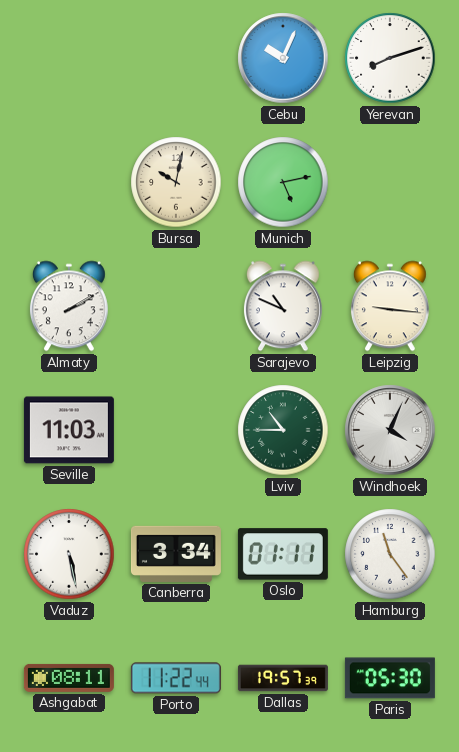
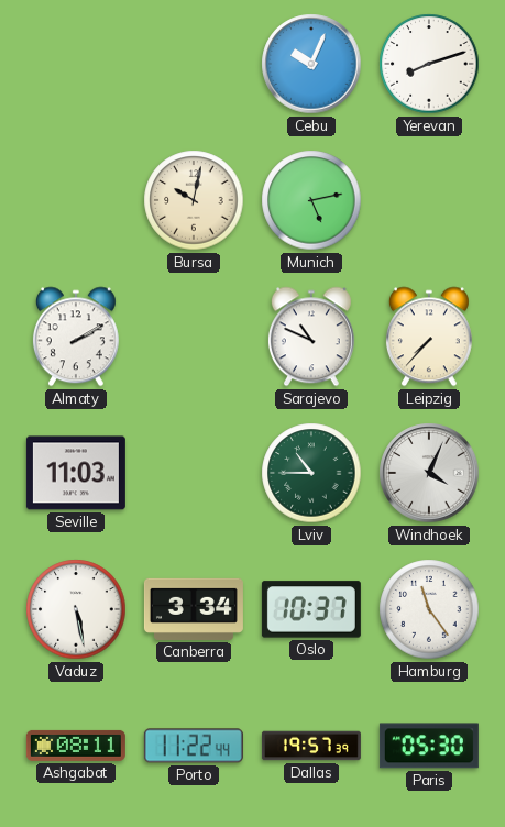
Leipzig: 9:16 -> 7:37 (429, 337)
Oslo: 01:11 -> 10:37 (311, 609)
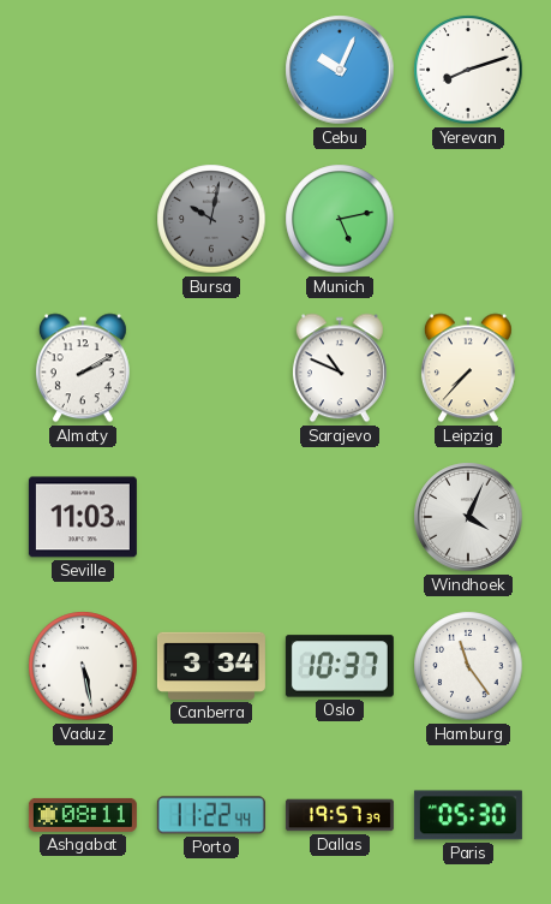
Bursa dial: cream -> grey (211, 219)
Lviv: 10:45 -> none (311, 473)
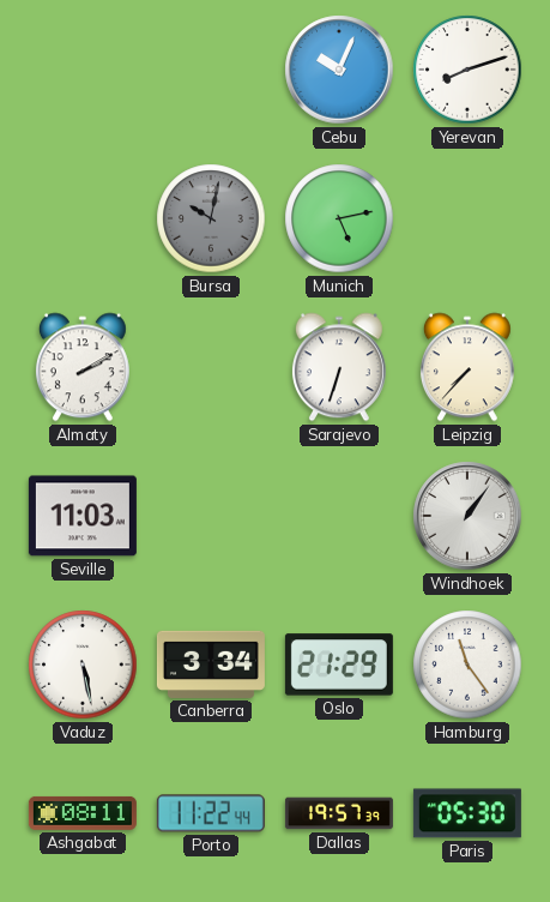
Sarajevo: 10:49 -> 6:33 (339, 367)
Windhoek: 4:04 -> 1:06 (467, 516)
Oslo: 10:37 -> 21:29 (339, 665)
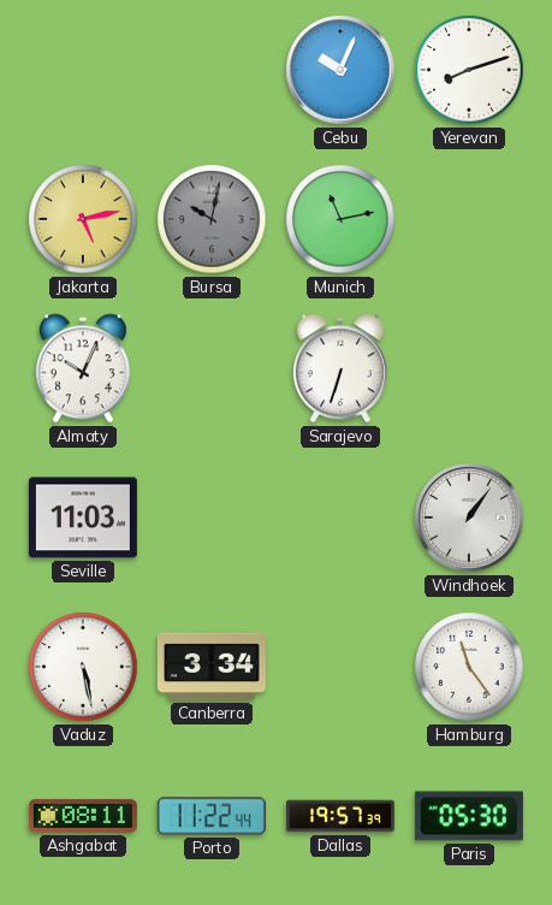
Jakarta: none -> 5:13 (83, 219)
Munich: 5:13 -> 11:13 (340, 219)
Almaty: 2:10 -> 10:04 (83, 368)
Leipzig: 7:37 -> none (467, 367)
Oslo: 21:29 -> none (339, 665)
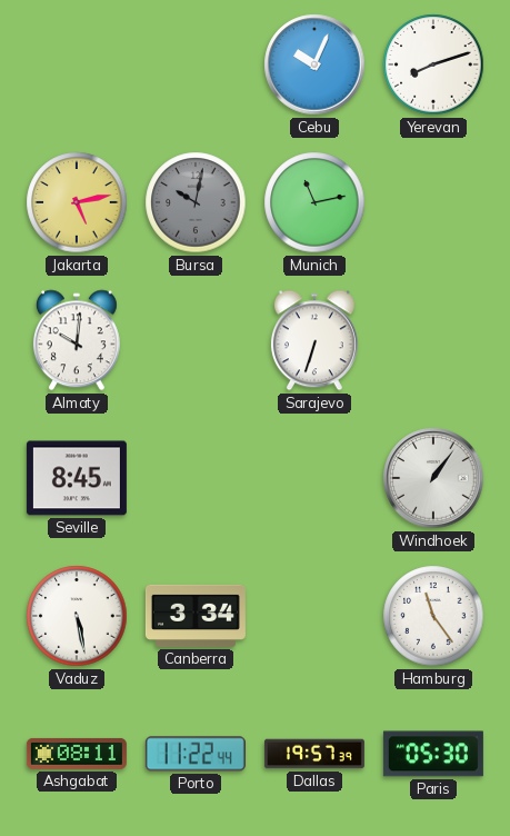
Almaty: 10:04 -> 10:01 (77, 340)
Seville: 11:03 -> 8:45 (77, 478)
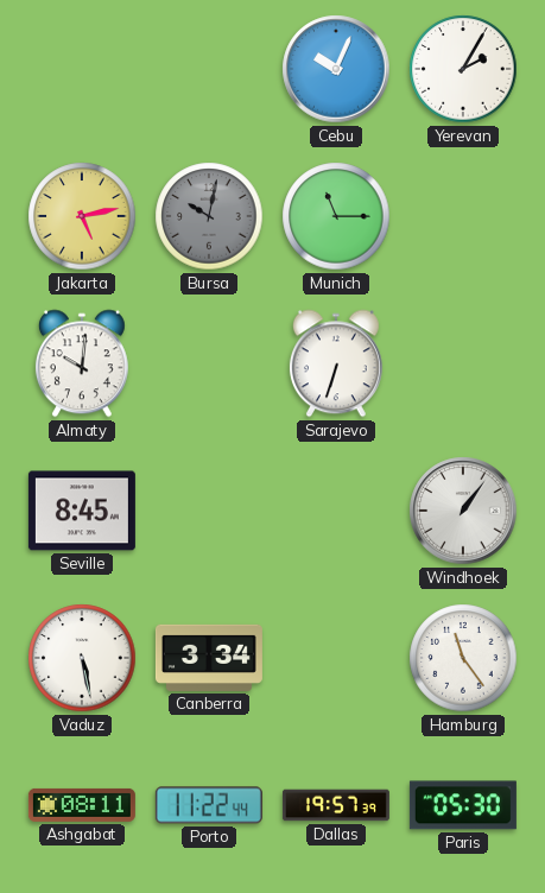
Yerevan: 8:12 -> 2:05 (463, 69)
Munich: 11:13 -> 11:15 (336, 216)
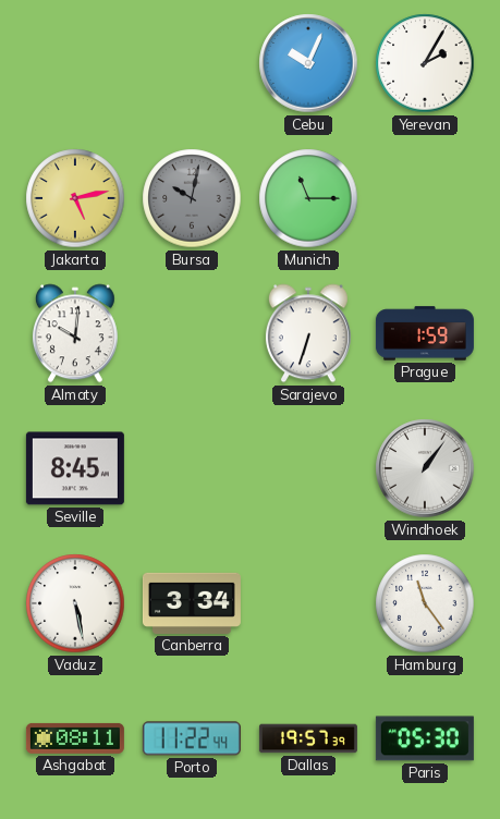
Prague: none -> 1:59 (425, 333)
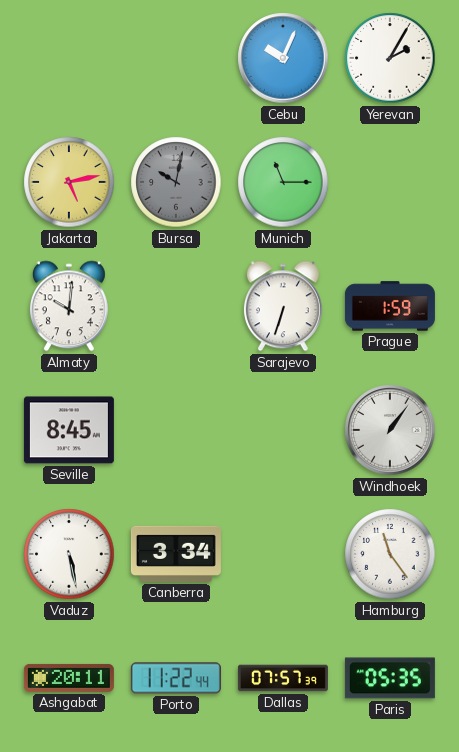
Ashgabat: 08:11 -> 20:11 (69, 678)
Dallas: 19:57 -> 07:57 (283, 678)
Paris: 05:30 -> 05:35 (390, 678)
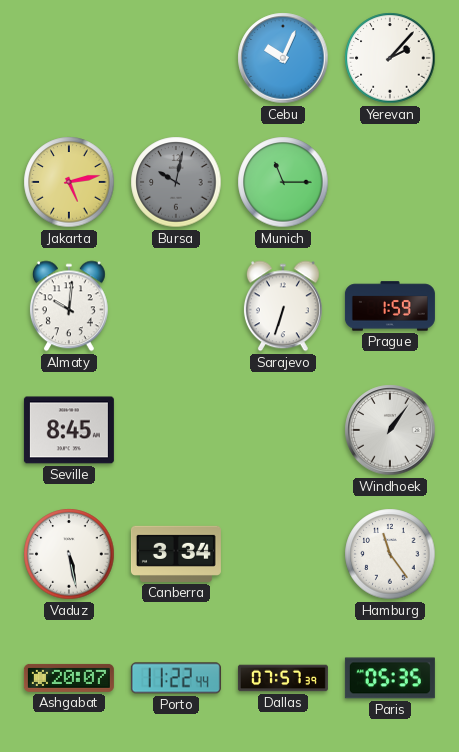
Yerevan: 2:05 -> 2:07 (390, 58)
Ashgabat: 20:11 -> 20:07 (69, 678)
